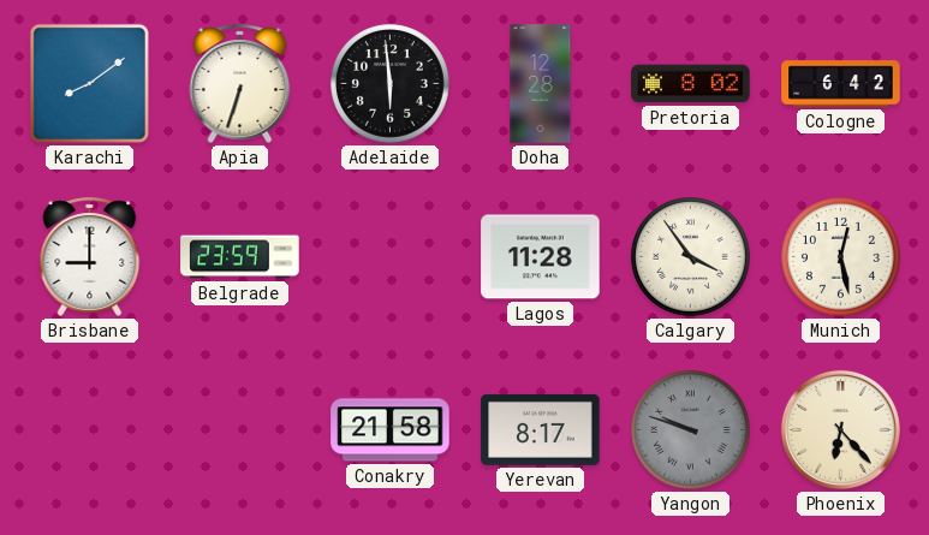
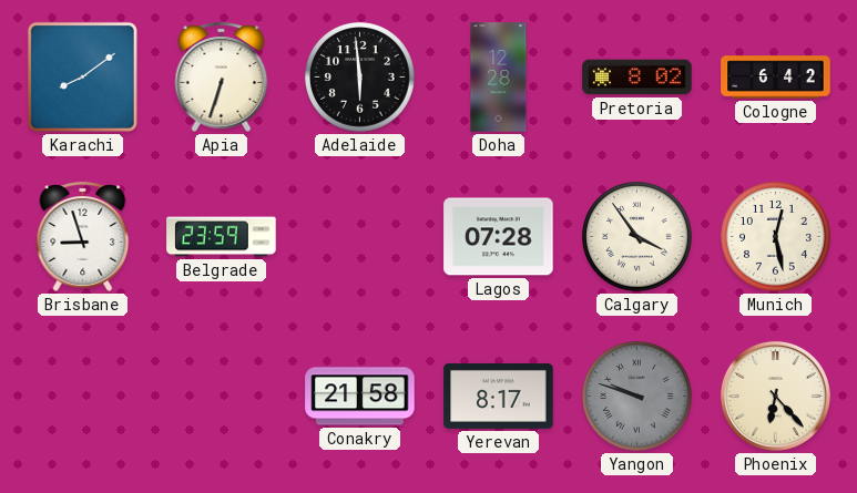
Brisbane: 9:00 -> 8:57 (83, 236)
Lagos: 11:28 -> 07:28 (499, 237)
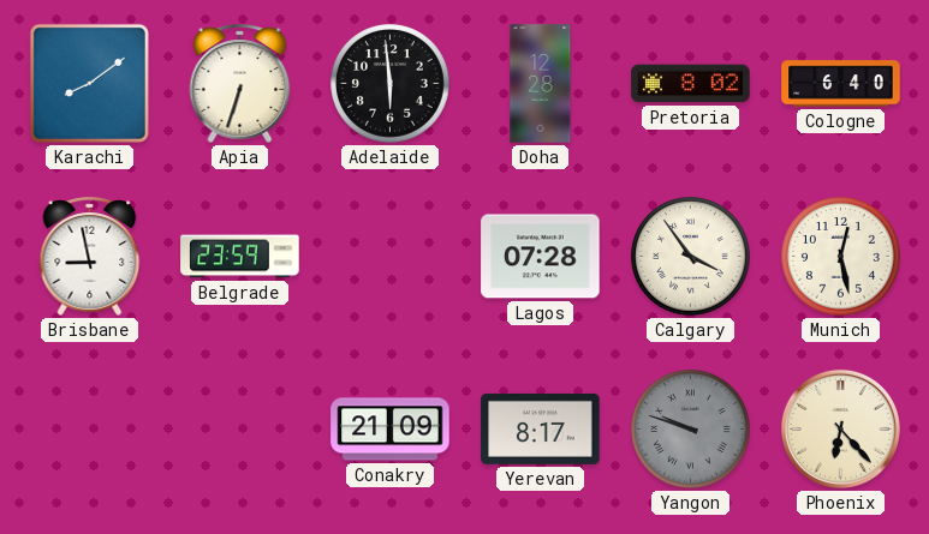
Cologne: 6:42 -> 6:40 (841, 84)
Brisbane: 8:57 -> 8:58 (90, 256)
Conakry: 21:58 -> 21:09 (391, 430)
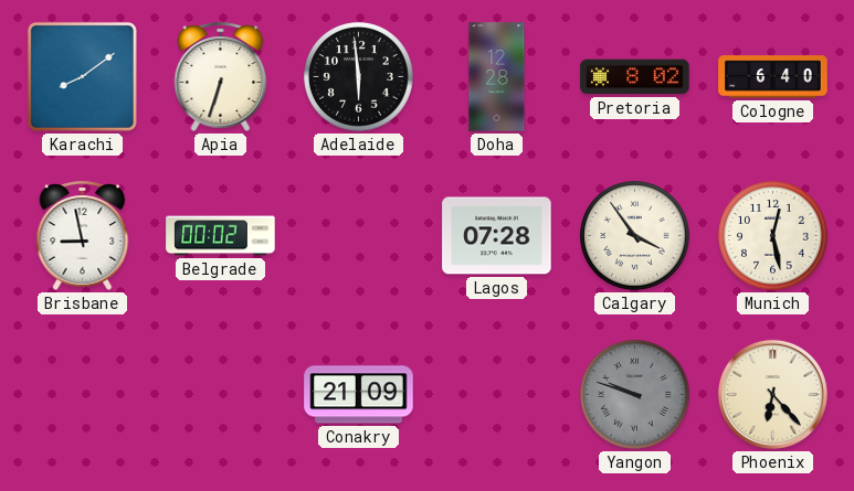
Belgrade: 23:59 -> 00:02 (221, 236)
Yerevan: 8:17 -> none (541, 428)
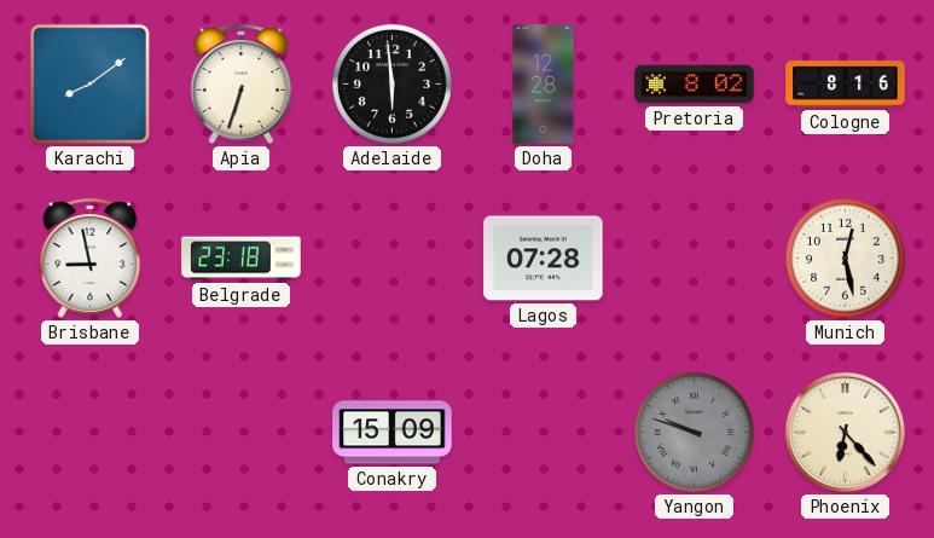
Cologne: 6:40 -> 8:16 (846, 85)
Belgrade: 00:02 -> 23:18 (242, 259)
Calgary: 3:54 -> none (635, 236)
Conakry: 21:09 -> 15:09 (393, 433)
